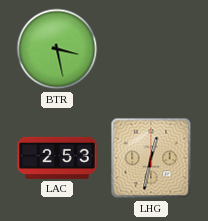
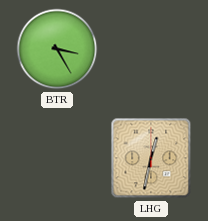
BTR: 3:28 -> 3:25 (57, 49)
LAC: 2:53 -> none (57, 158)
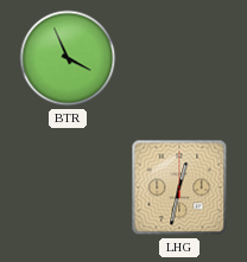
BTR: 3:25 -> 3:56 (68, 58)
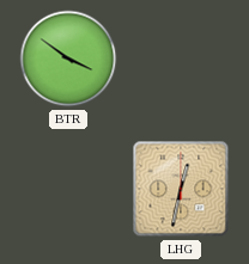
BTR: 3:56 -> 3:51 (68, 59)
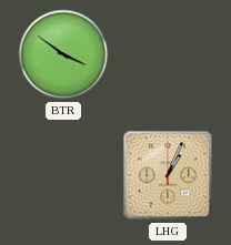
LHG: 12:32 -> 1:04 (168, 175)
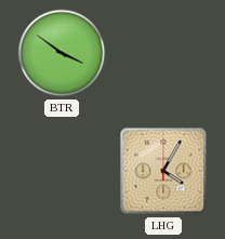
LHG: 1:04 -> 4:05 (163, 171)
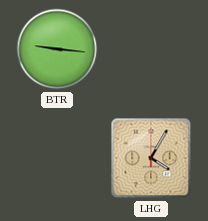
BTR: 3:51 -> 9:16 (57, 49)
